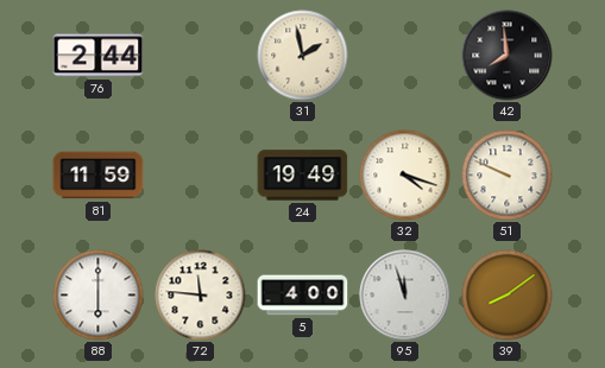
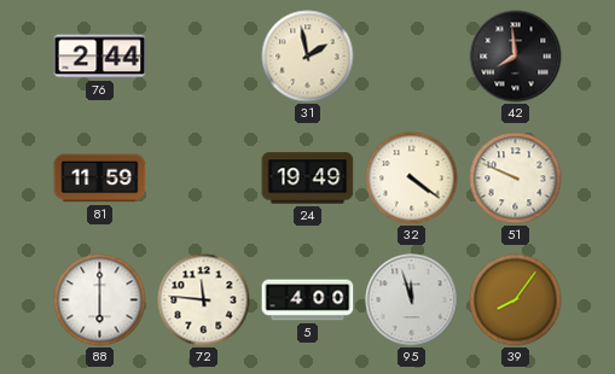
32: 4:18 -> 4:21 (412, 179)
39: 8:09 -> 8:06 (516, 300)
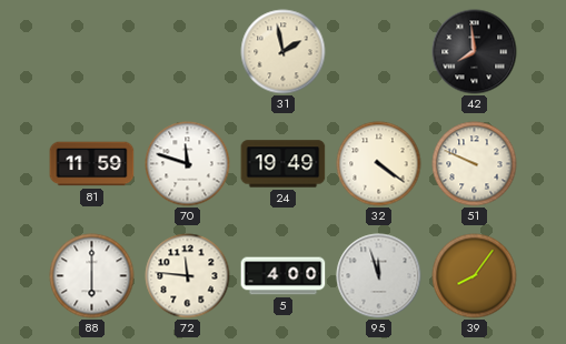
76: 2:44 -> none (100, 57)
70: none -> 11:48 (188, 164)
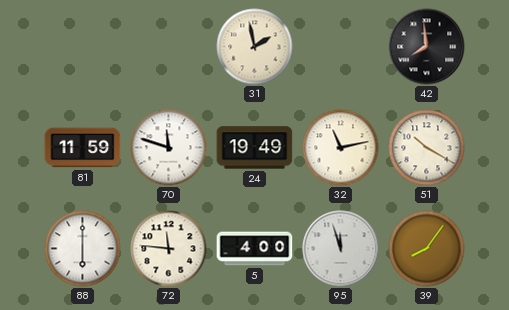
32: 4:21 -> 11:13 (341, 148)
51: 9:49 -> 10:20 (427, 148)
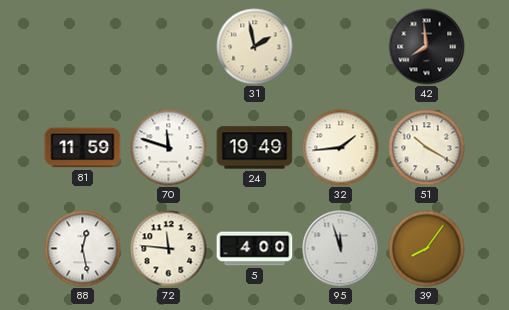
32: 11:13 -> 1:44 (341, 148)
88: 6:00 -> 12:28 (83, 249)
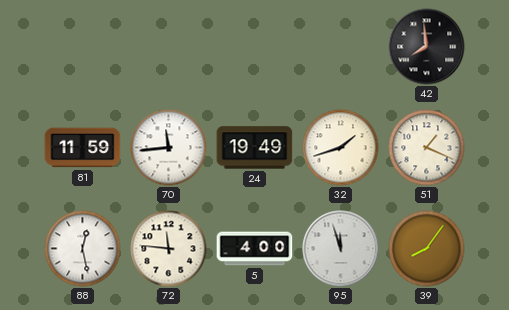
31: 1:58 -> none (255, 47)
70: 11:48 -> 11:44 (169, 148)
32: 1:44 -> 1:42 (341, 148)
51: 10:20 -> 1:19 (427, 148)
